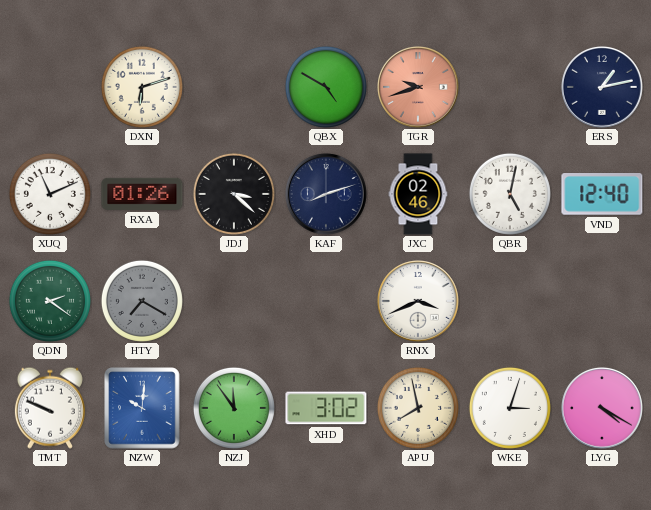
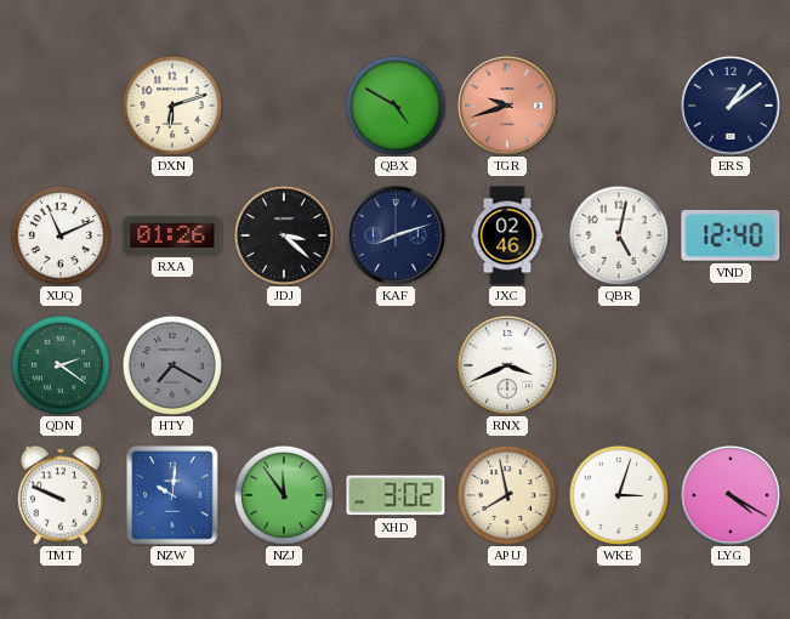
ERS: 1:13 -> 1:09 (731, 106)
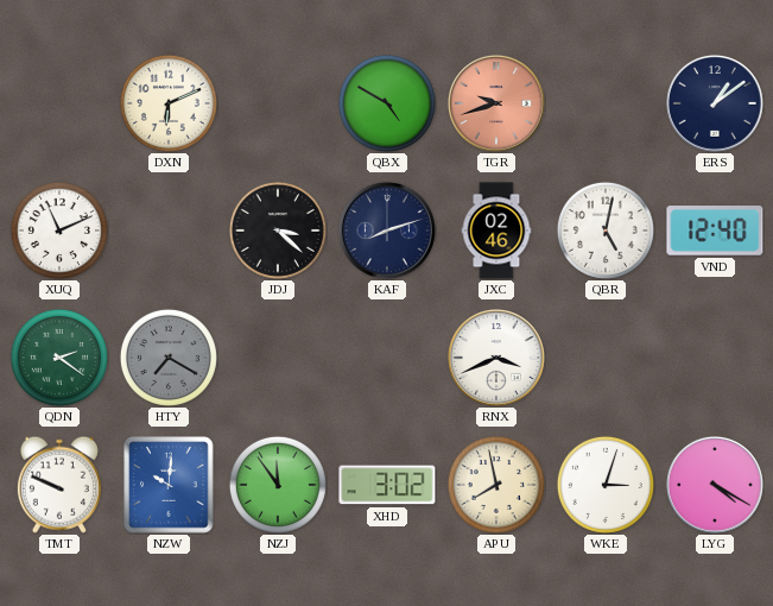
DXN: 6:12 -> 6:11 (169, 103)
RXA: 01:26 -> none (172, 235)
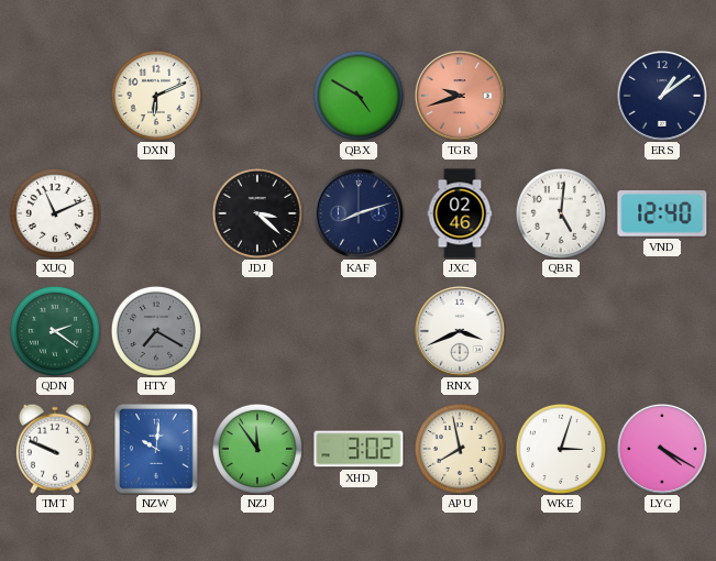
QBR: 5:02 -> 5:01 (561, 213)
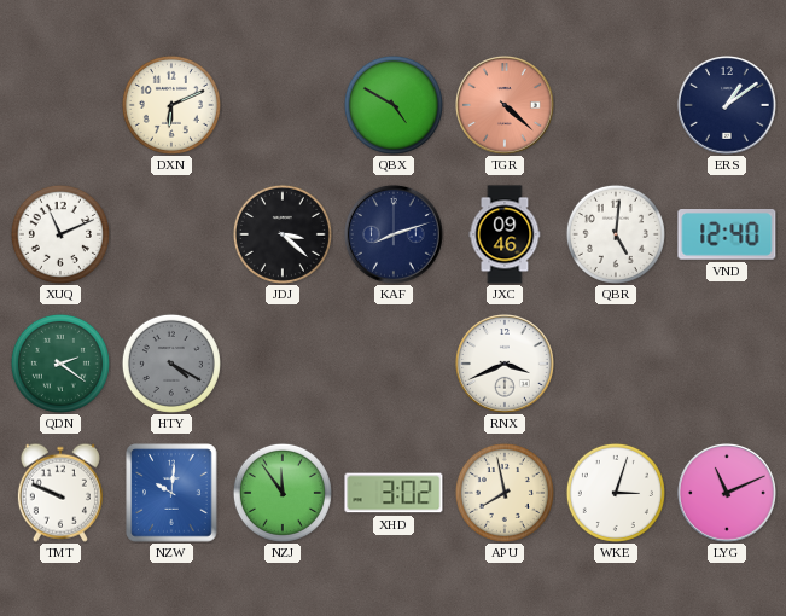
TGR: 9:42 -> 4:22 (505, 105)
JXC: 02:46 -> 09:46 (505, 234)
HTY: 7:20 -> 4:20 (171, 364)
LYG: 4:20 -> 11:11 (727, 493)
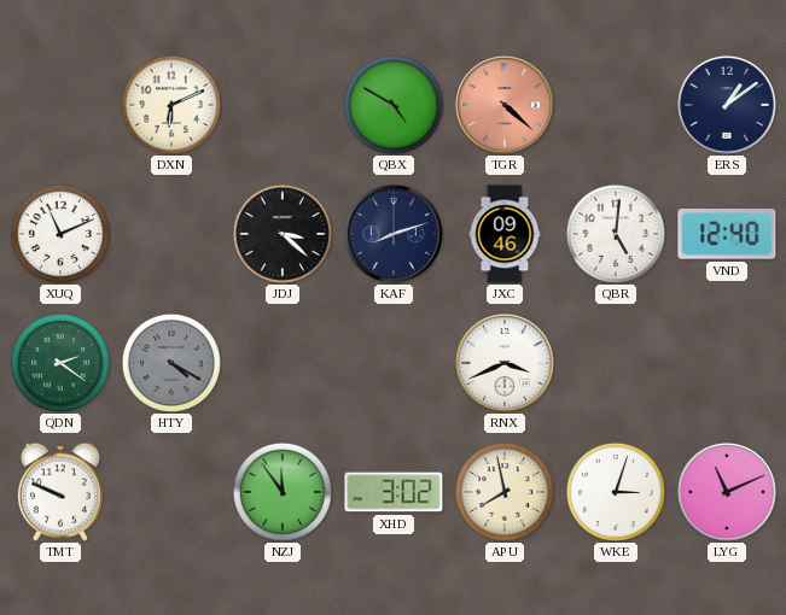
NZW: 10:01 -> none (171, 493)
